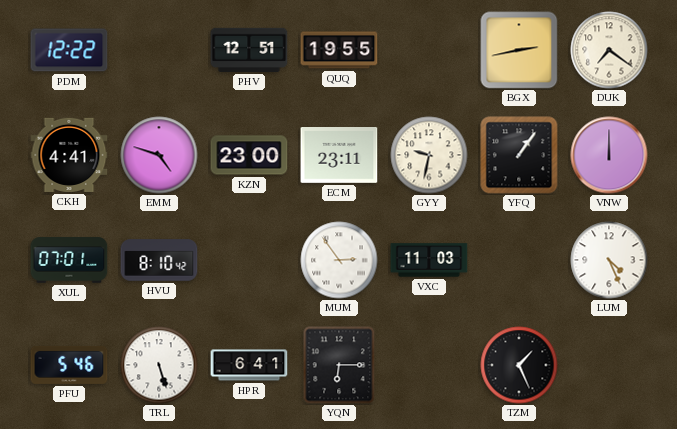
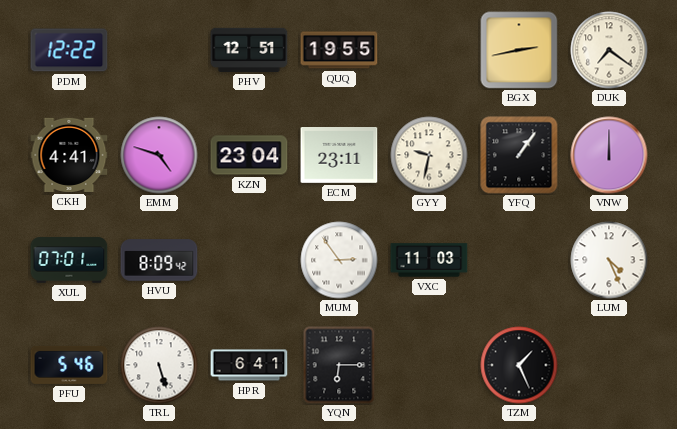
KZN: 23:00 -> 23:04 (249, 155)
HVU: 8:10 -> 8:09 (159, 260)
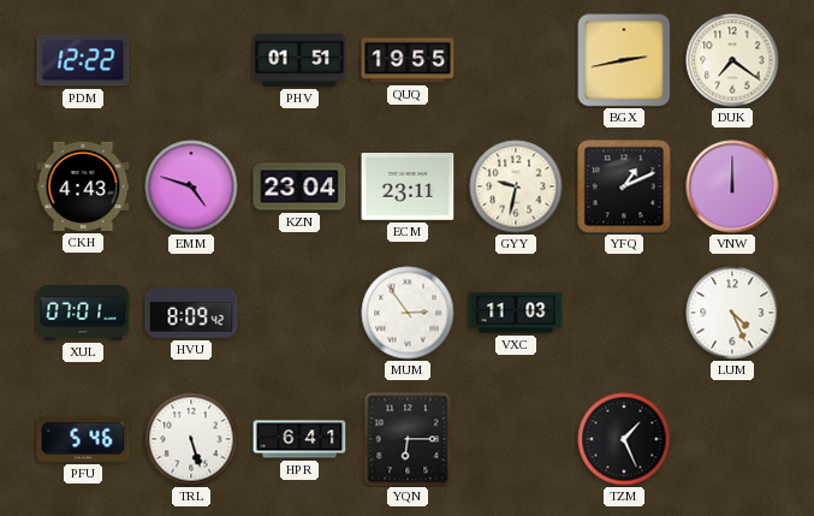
PHV: 12:51 -> 01:51 (299, 60)
CKH: 4:41 -> 4:43 (83, 186)
YFQ: 1:06 -> 1:11 (624, 186)
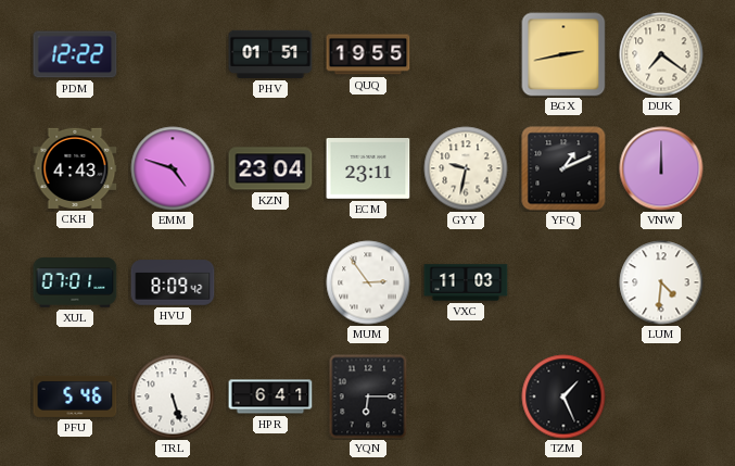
LUM: 4:26 -> 4:31 (661, 282)
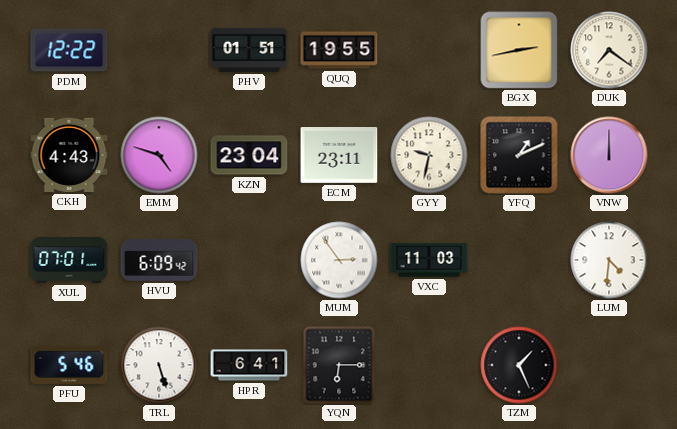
HVU: 8:09 -> 6:09 (159, 260)
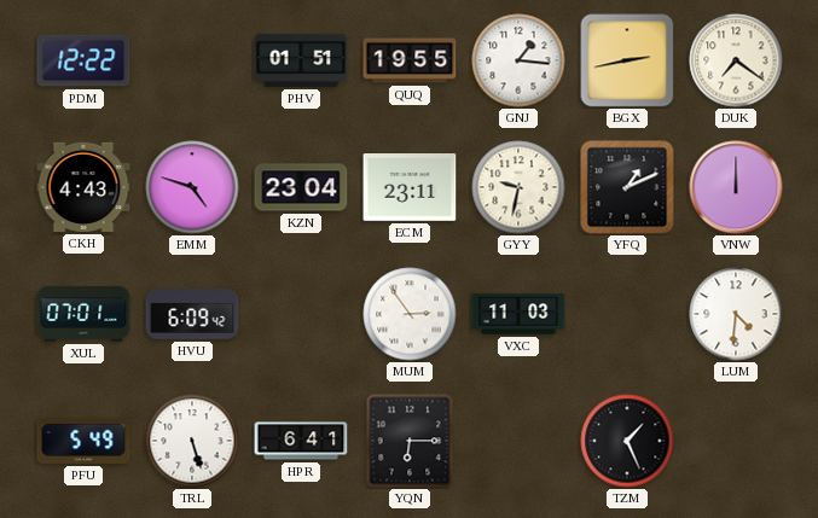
GNJ: none -> 1:16 (518, 60)
PFU: 5:46 -> 5:49 (83, 441)
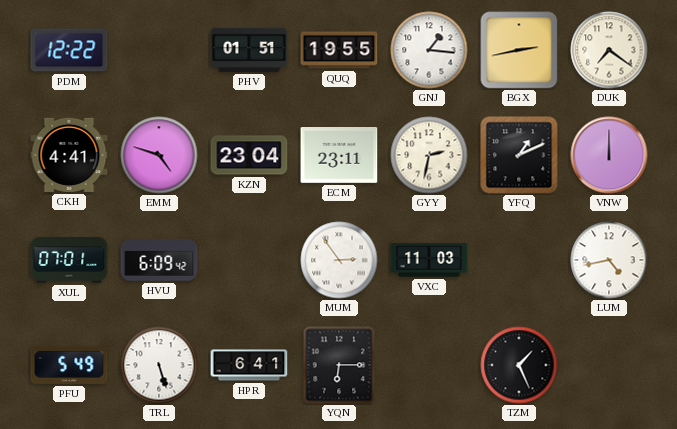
CKH: 4:43 -> 4:41 (69, 155)
GYY: 9:32 -> 2:32 (429, 155)
LUM: 4:31 -> 4:43 (609, 260)
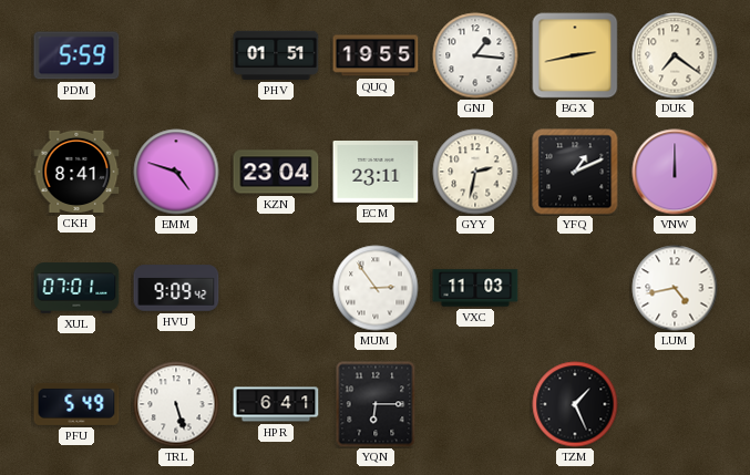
PDM: 12:22 -> 5:59 (76, 55)
CKH: 4:41 -> 8:41 (76, 172)
HVU: 6:09 -> 9:09 (176, 288)
